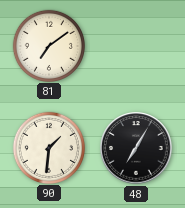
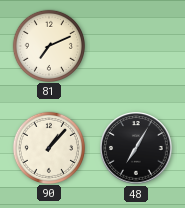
81: 7:09 -> 7:11 (48, 45)
90: 1:31 -> 1:07 (48, 147)
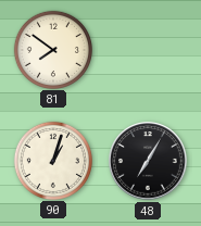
81: 7:11 -> 7:51 (52, 49)
90: 1:07 -> 1:03 (52, 160)
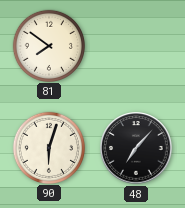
90: 1:03 -> 6:03 (48, 147)
48: 7:05 -> 7:07 (136, 148)
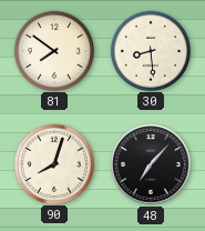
30: none -> 8:29 (150, 50)
90: 6:03 -> 8:03 (53, 163)
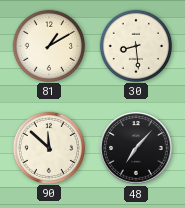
81: 7:51 -> 1:10 (48, 45)
90: 8:03 -> 11:52 (48, 147)
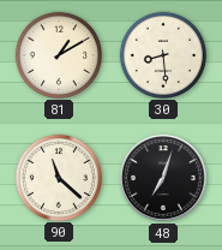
90: 11:52 -> 11:22 (58, 177)
48: 7:07 -> 7:03 (163, 178)
